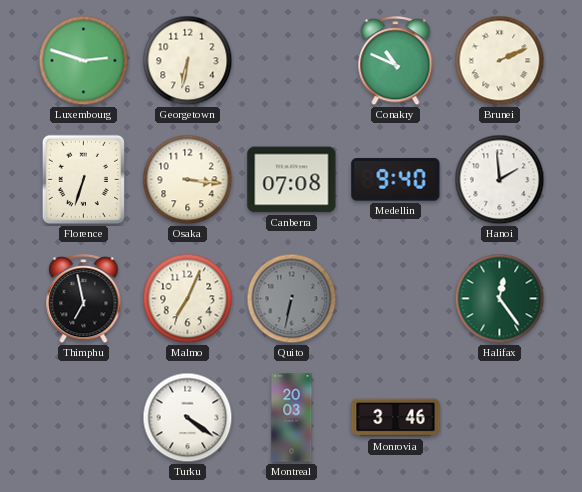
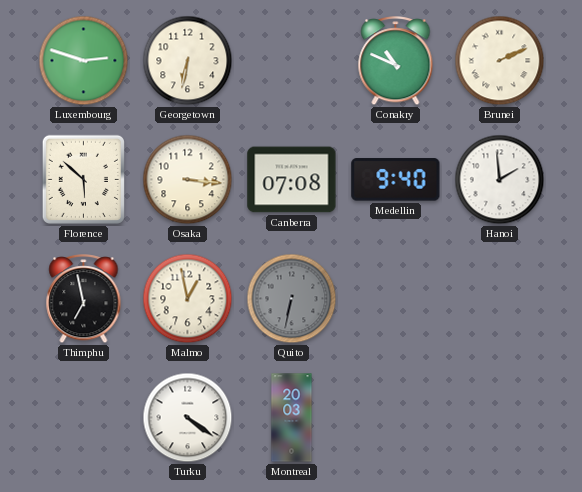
Florence: 6:33 -> 5:52 (83, 179)
Malmo: 7:04 -> 12:58 (188, 299)
Halifax: 12:24 -> none (500, 299)
Monrovia: 3:46 -> none (396, 418)
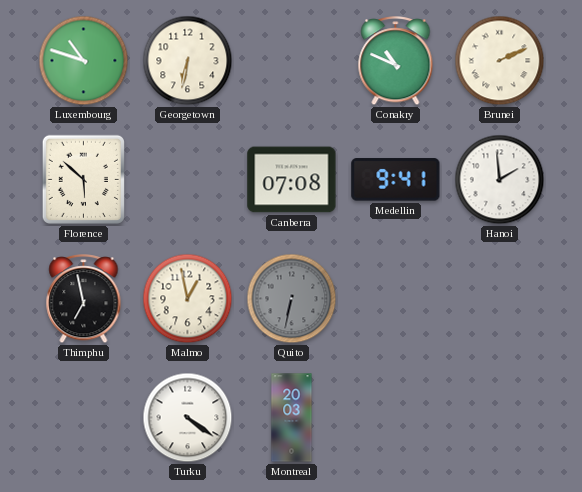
Luxembourg: 2:48 -> 10:48 (84, 61)
Osaka: 3:16 -> none (188, 180)
Medellin: 9:40 -> 9:41 (396, 180)
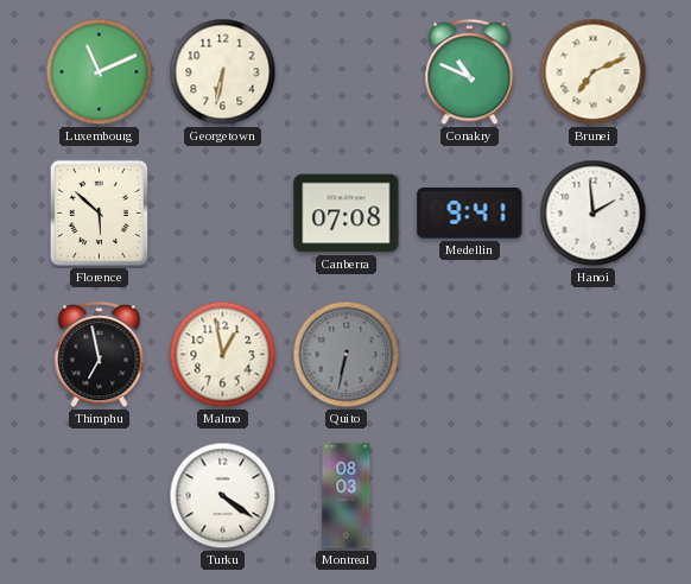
Luxembourg: 10:48 -> 11:11 (100, 72)
Brunei: 2:11 -> 7:11 (594, 72)
Montreal: 20:03 -> 08:03 (347, 496)
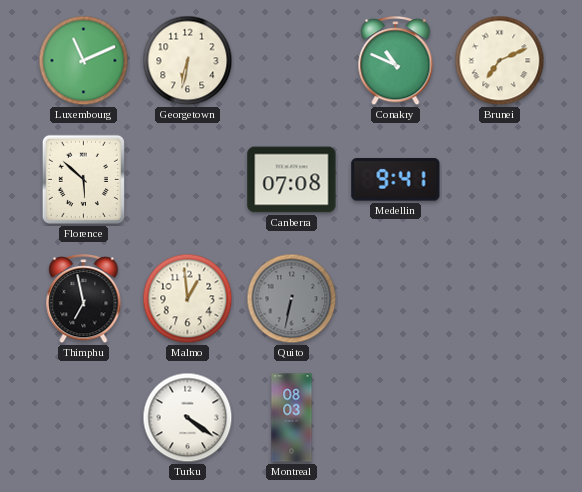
Hanoi: 1:59 -> none (594, 214)
Malmo: 12:58 -> 12:59 (188, 299)
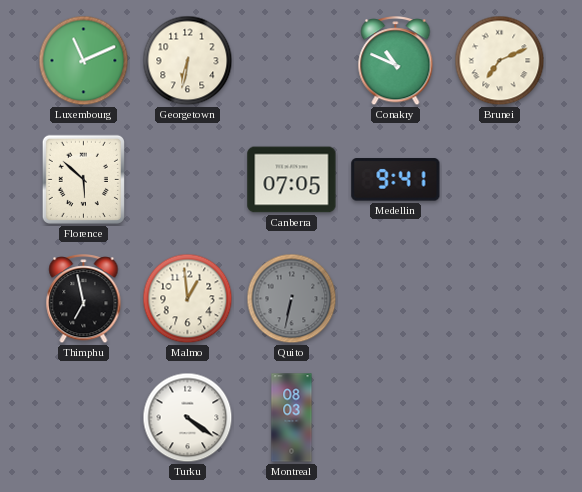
Canberra: 07:08 -> 07:05 (292, 180)
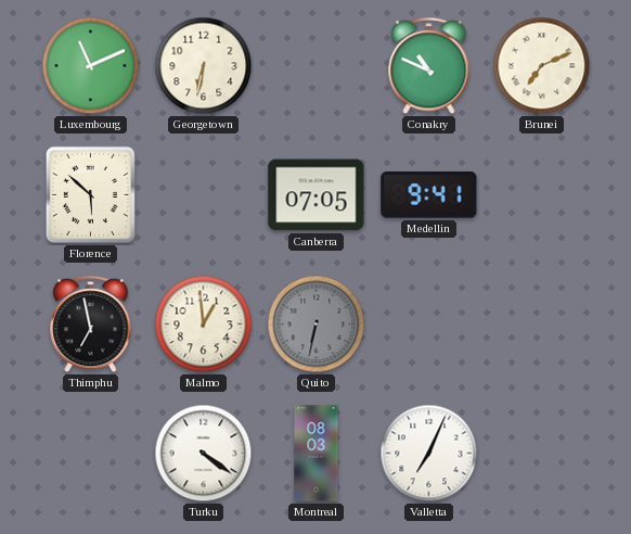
Valletta: none -> 7:04 (429, 454)
